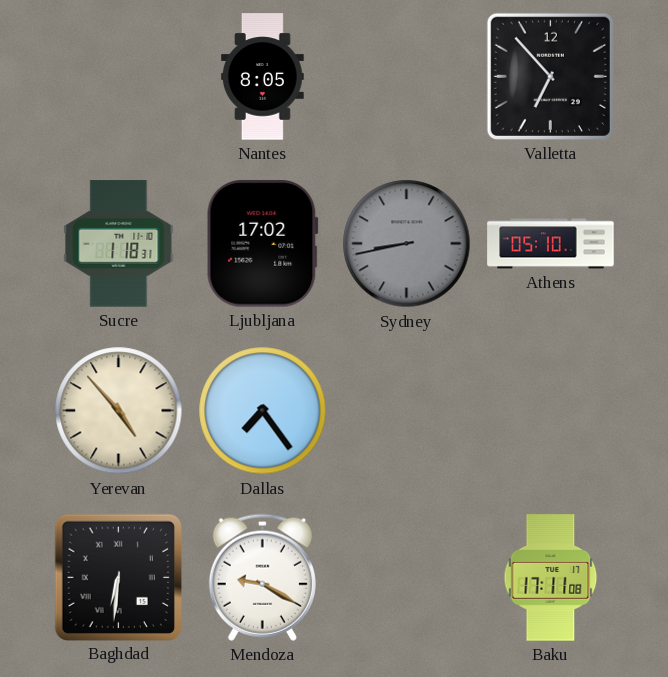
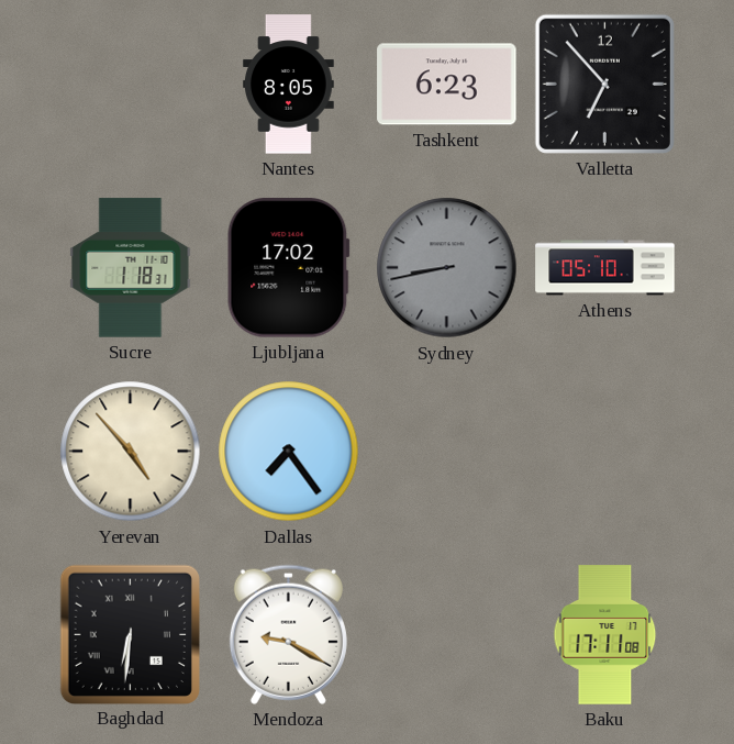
Tashkent: none -> 6:23 (447, 85)
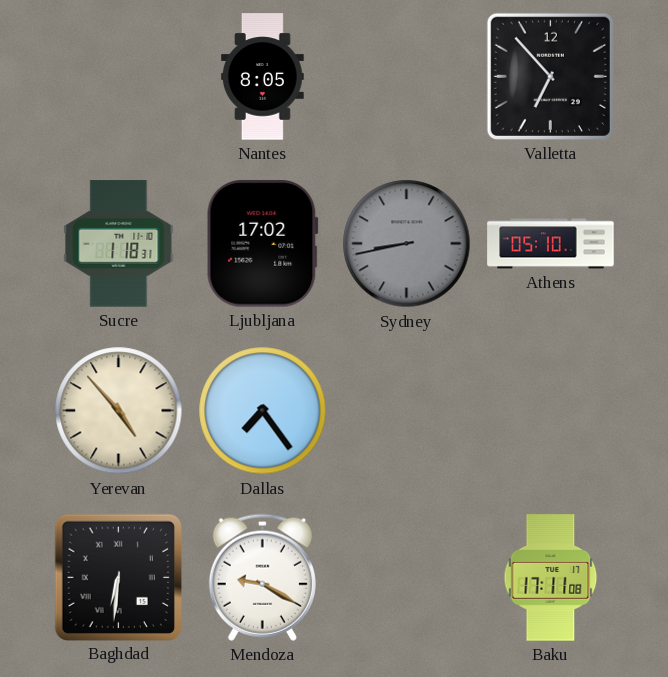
Tashkent: 6:23 -> none (447, 85)
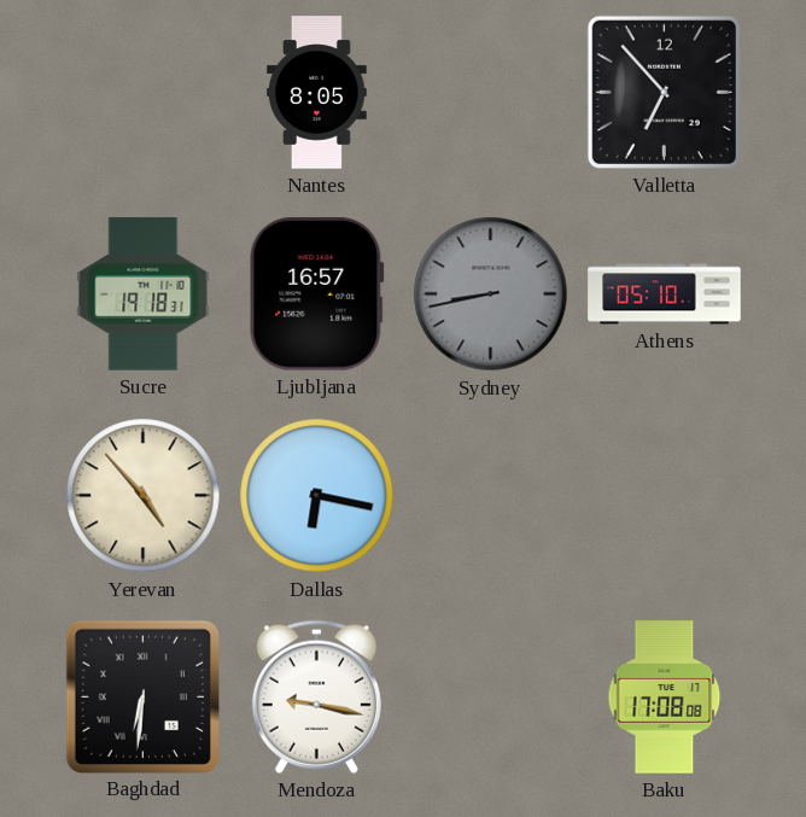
Sucre: 1:18 -> 19:18 (144, 294)
Ljubljana: 17:02 -> 16:57 (316, 294)
Dallas: 7:24 -> 6:17 (317, 496)
Mendoza: 9:20 -> 9:17 (316, 696)
Baku: 17:11 -> 17:08 (665, 698)
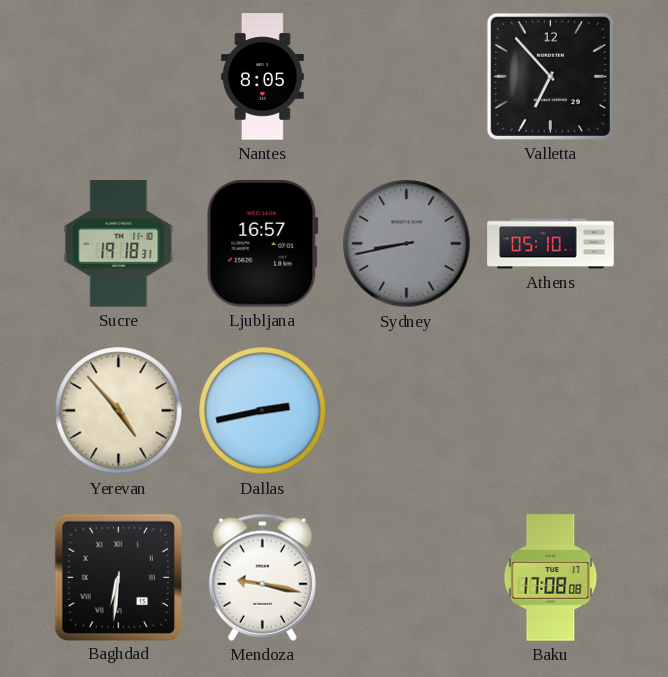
Dallas: 6:17 -> 2:43 (263, 411)
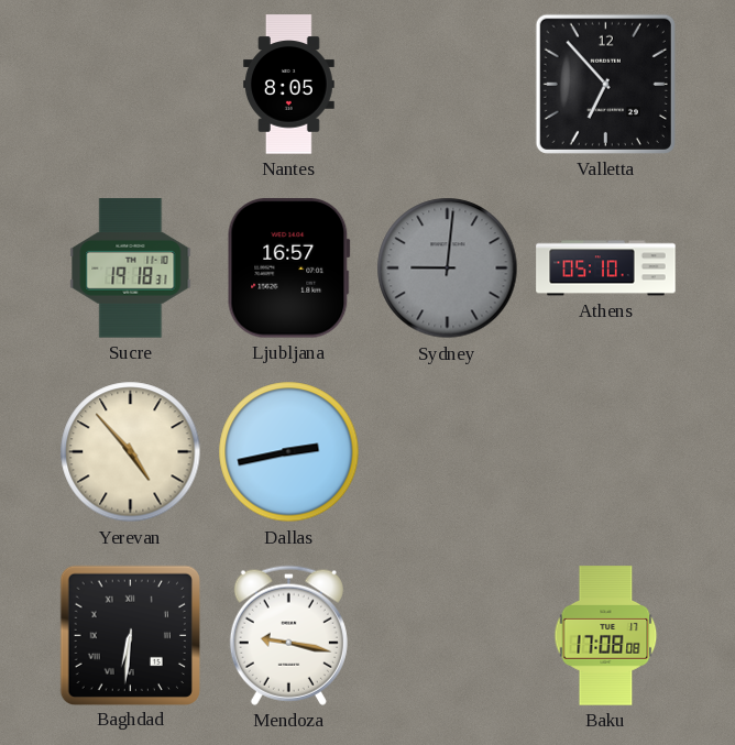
Sydney: 8:43 -> 9:01 (448, 269)
